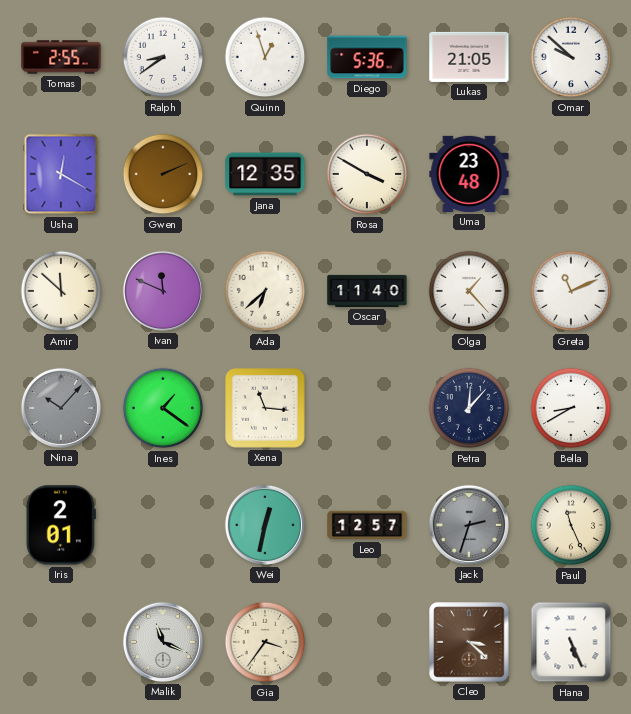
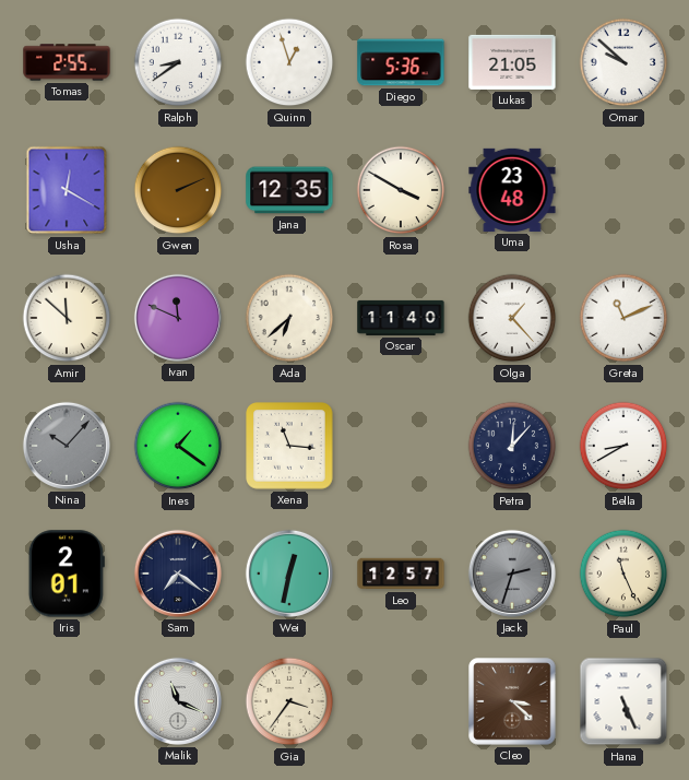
Sam: none -> 7:21 (178, 574)
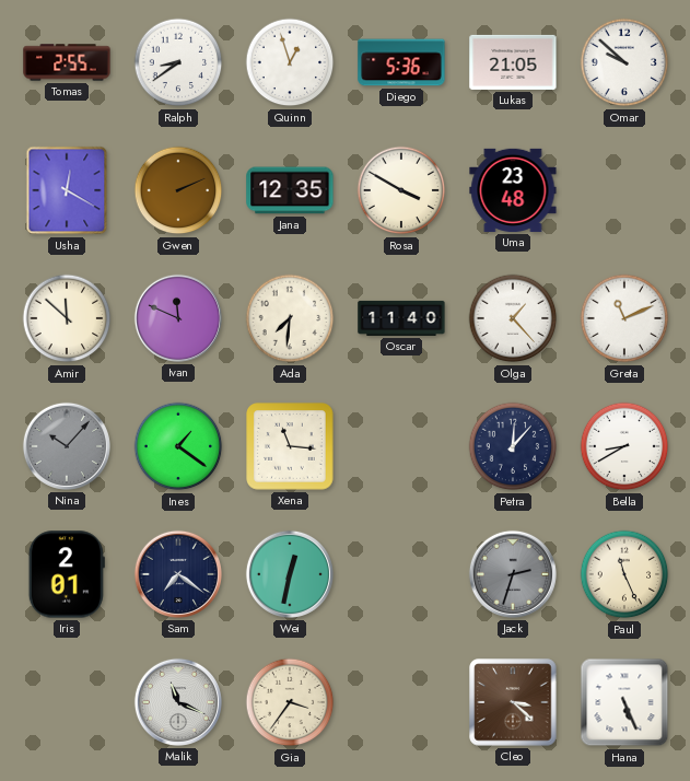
Ada: 6:38 -> 7:31 (290, 318)
Leo: 12:57 -> none (401, 574)
